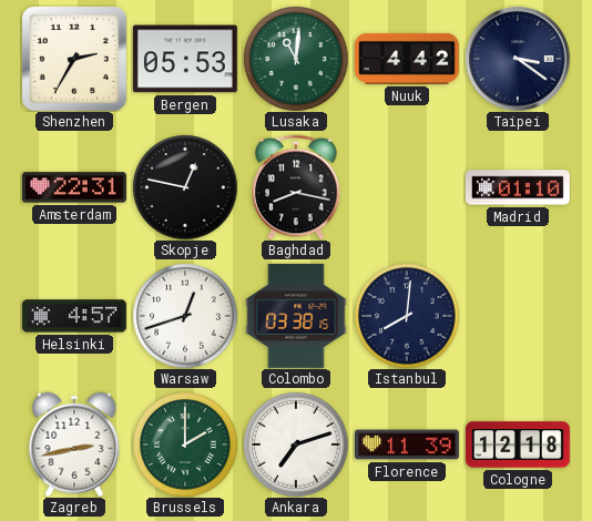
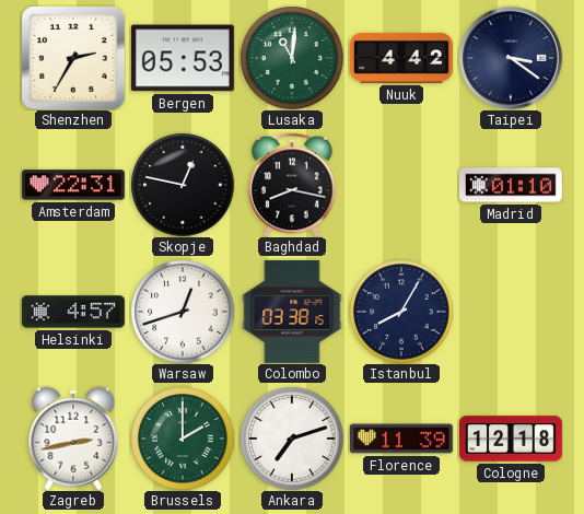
Istanbul: 8:01 -> 8:05 (401, 312)
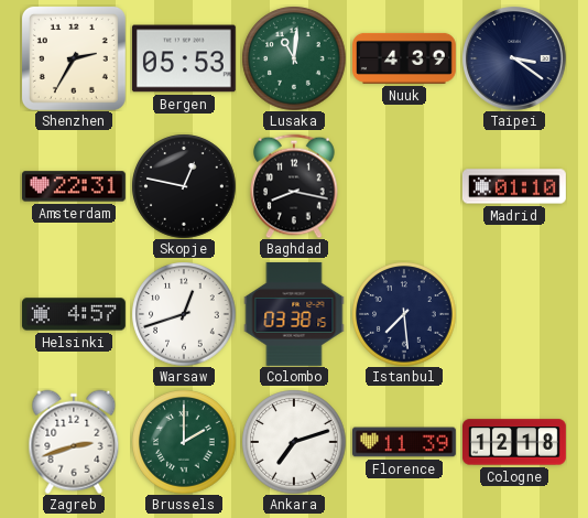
Nuuk: 4:42 -> 4:39 (405, 58)
Istanbul: 8:05 -> 7:29 (404, 314)
Zagreb: 2:43 -> 2:42 (74, 442)
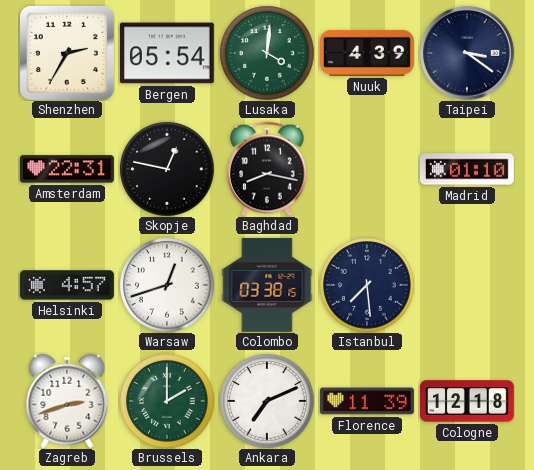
Bergen: 05:53 -> 05:54 (167, 53)
Lusaka: 11:01 -> 4:01 (267, 53)
Ankara: 7:12 -> 7:11 (267, 401)
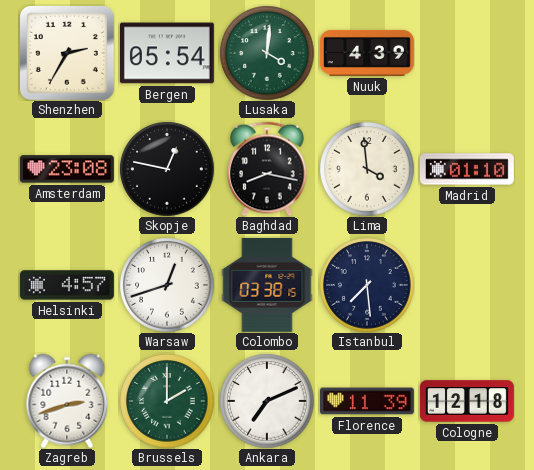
Taipei: 3:21 -> none (467, 53)
Amsterdam: 22:31 -> 23:08 (67, 169)
Lima: none -> 3:59 (367, 169)
